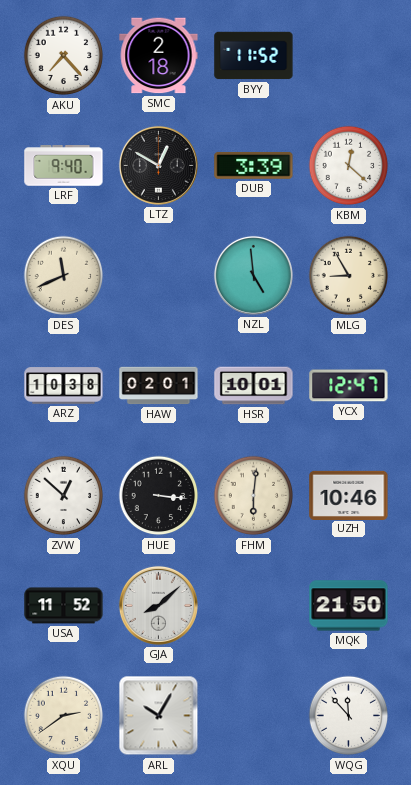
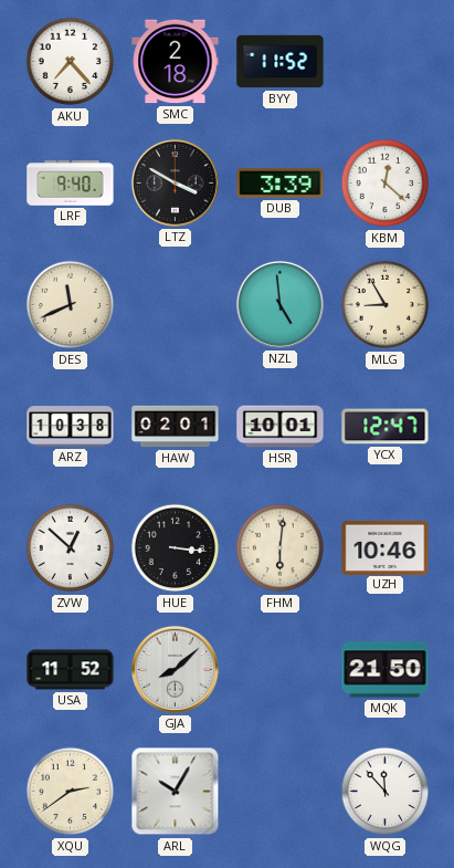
LTZ: 12:50 -> 3:50 (175, 182)
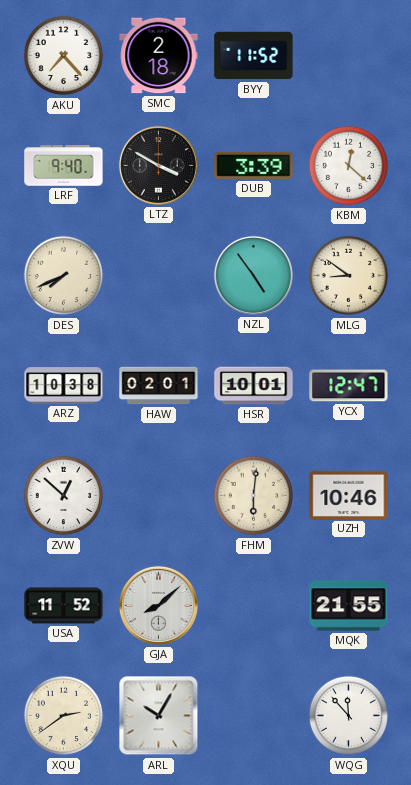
DES: 11:41 -> 7:41 (64, 276)
NZL: 4:59 -> 4:54 (253, 275)
MLG: 8:55 -> 8:51 (349, 276)
HUE: 3:16 -> none (176, 548)
MQK: 21:50 -> 21:55 (349, 606)
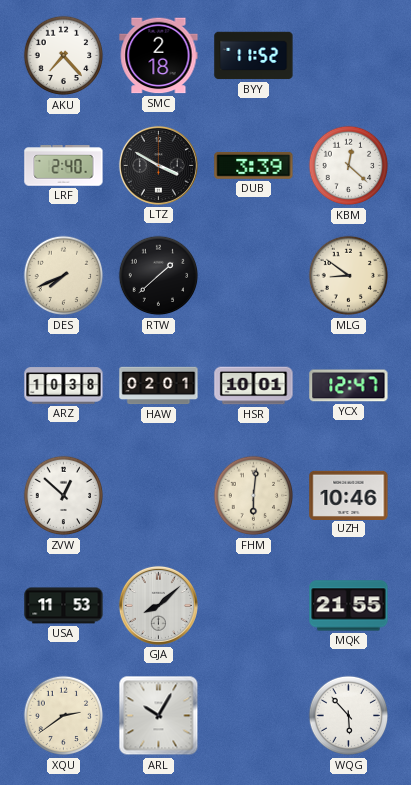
LRF: 9:40 -> 2:40 (64, 166)
RTW: none -> 1:38 (159, 276)
NZL: 4:54 -> none (253, 275)
USA: 11:52 -> 11:53 (64, 606)
WQG: 11:53 -> 5:53 (349, 716)
